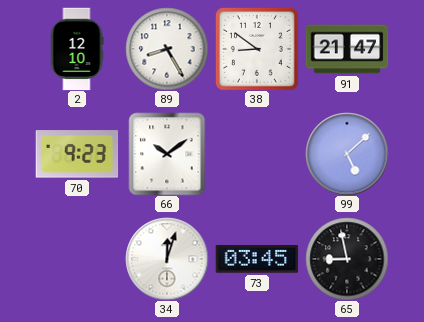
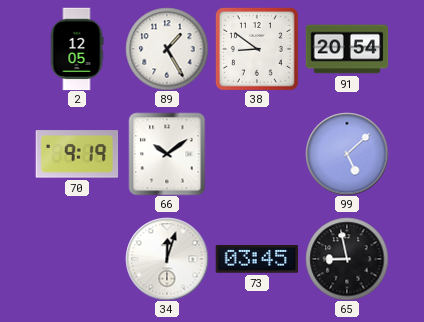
2: 12:10 -> 12:05 (77, 49)
89: 8:25 -> 1:25 (167, 49)
91: 21:47 -> 20:54 (347, 49)
70: 9:23 -> 9:19 (77, 154)
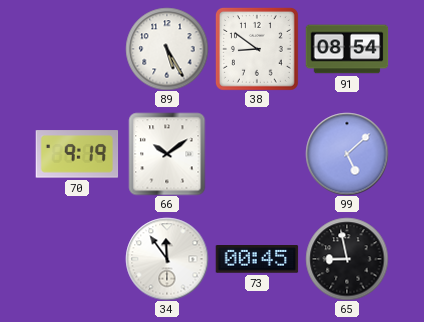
2: 12:05 -> none (77, 49)
89: 1:25 -> 5:25 (167, 49)
91: 20:54 -> 08:54 (347, 49)
34: 12:03 -> 11:54 (167, 259)
73: 03:45 -> 00:45 (257, 259)
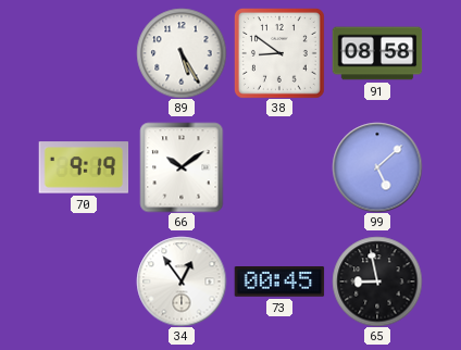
91: 08:54 -> 08:58 (377, 53)
34: 11:54 -> 12:54 (182, 282)
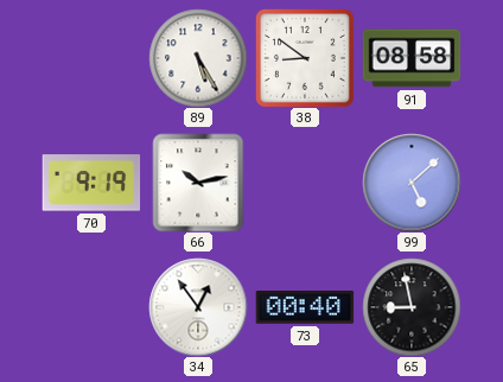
66: 10:09 -> 10:13 (198, 183)
73: 00:45 -> 00:40 (305, 307)
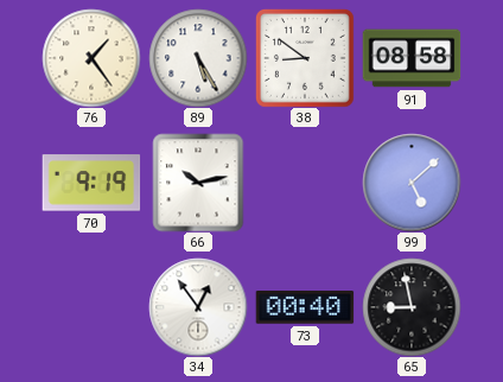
76: none -> 1:24 (91, 58)
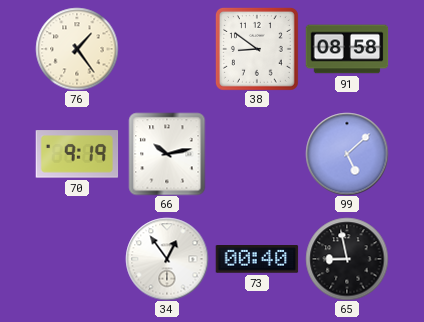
89: 5:25 -> none (198, 58)
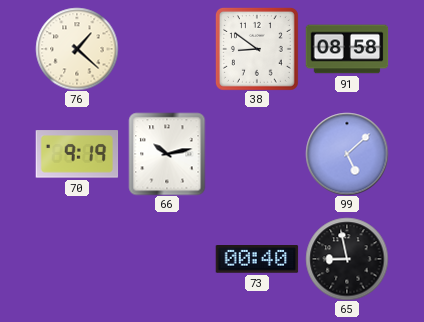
76: 1:24 -> 1:22 (77, 49)
34: 12:54 -> none (167, 259)
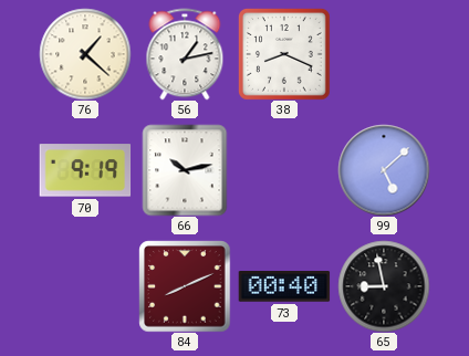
56: none -> 1:13 (185, 54)
38: 8:51 -> 8:19 (284, 54)
91: 08:58 -> none (347, 49)
84: none -> 8:11 (185, 286)
